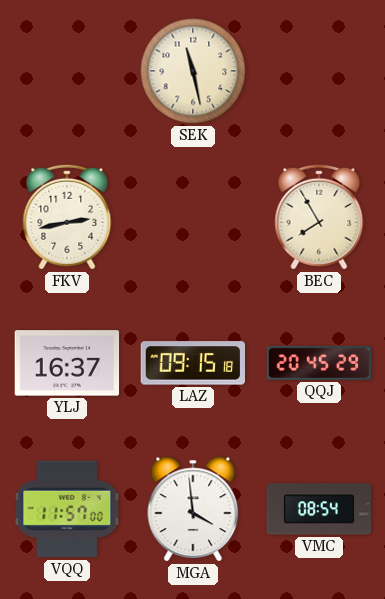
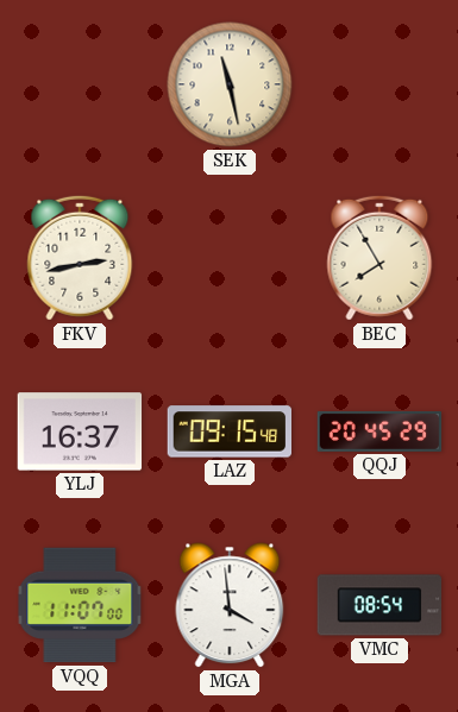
LAZ: 09:15:18 -> 09:15:48 (230, 431)
VQQ: 11:57 -> 11:07 (80, 605)
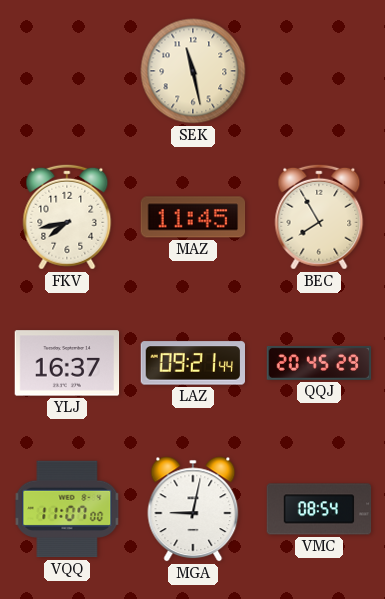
FKV: 2:43 -> 7:43 (67, 217)
MAZ: none -> 11:45 (193, 217)
LAZ: 09:15 -> 09:21 (193, 363)
MGA: 3:59 -> 9:02 (193, 509)
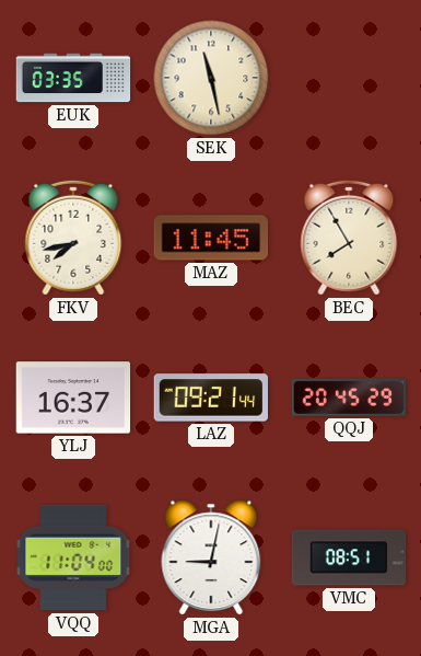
EUK: none -> 03:35 (73, 78)
VQQ: 11:07 -> 11:04 (73, 557)
VMC: 08:54 -> 08:51 (349, 557)
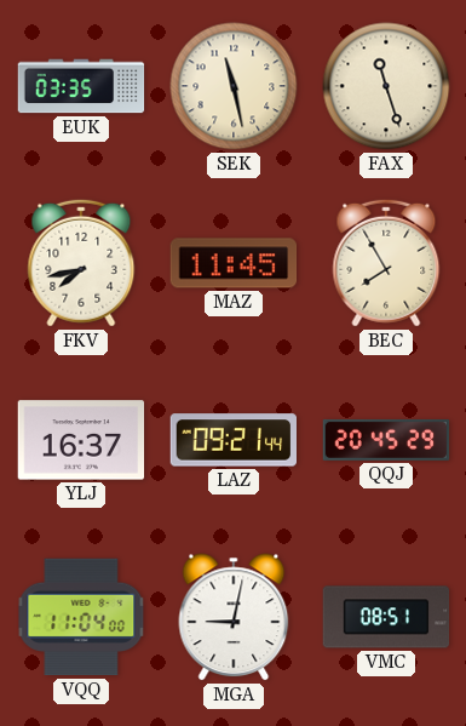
FAX: none -> 11:27 (386, 86)
